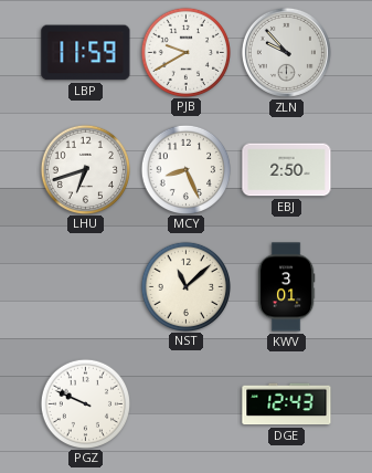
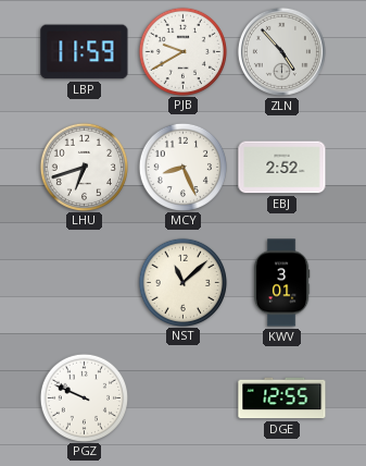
ZLN: 9:53 -> 4:53 (281, 51)
EBJ: 2:50 -> 2:52 (282, 168)
DGE: 12:43 -> 12:55 (282, 398)
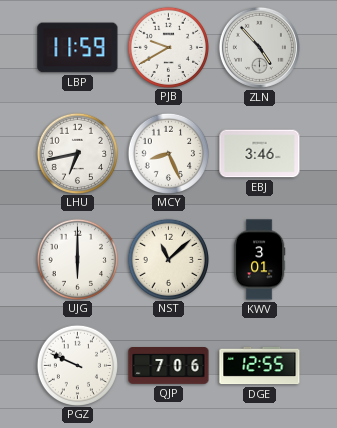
LHU: 6:42 -> 6:43 (77, 153)
EBJ: 2:52 -> 3:46 (260, 154)
UJG: none -> 6:00 (77, 259)
QJP: none -> 7:06 (169, 366)
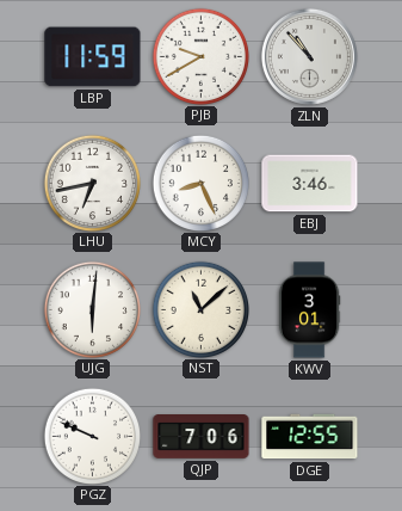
ZLN: 4:53 -> 10:53 (309, 56)
UJG: 6:00 -> 6:01 (92, 309)
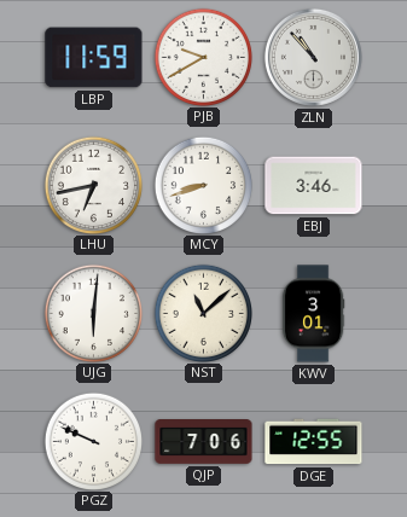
MCY: 8:26 -> 8:42 (203, 185)
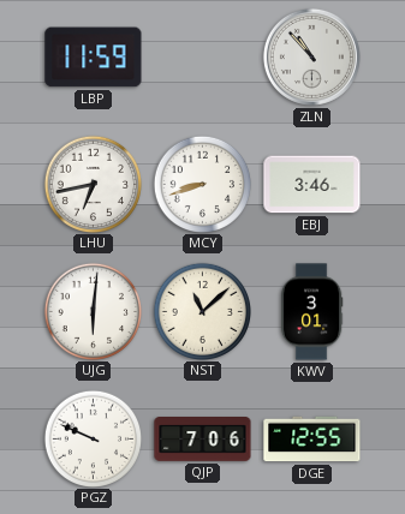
PJB: 9:40 -> none (203, 57)
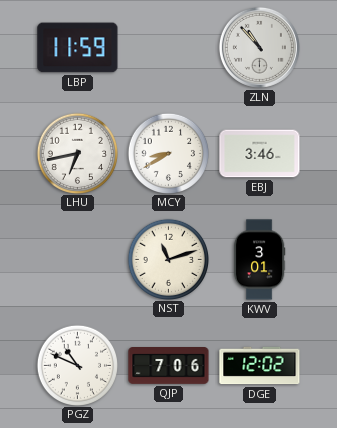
MCY: 8:42 -> 8:40 (168, 153)
UJG: 6:01 -> none (93, 311)
NST: 11:08 -> 11:12 (168, 259)
PGZ: 9:49 -> 10:49 (77, 365)
DGE: 12:55 -> 12:02 (260, 366)
